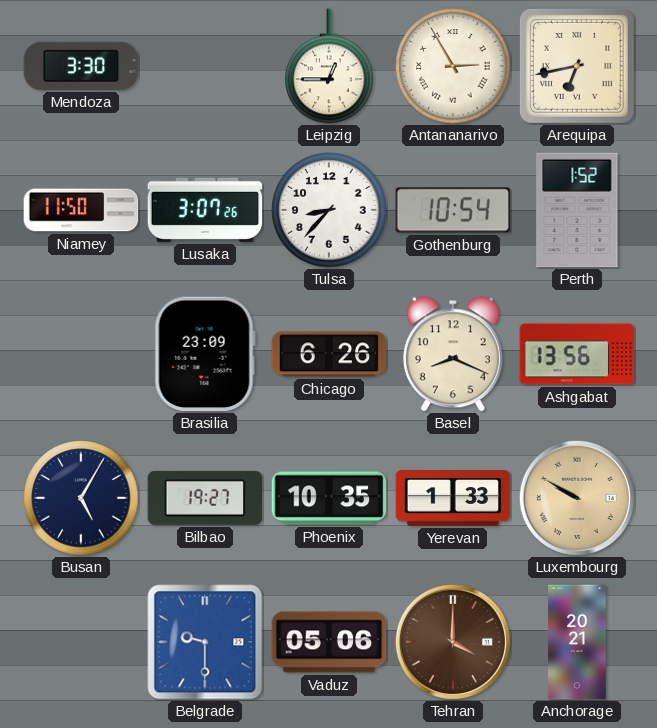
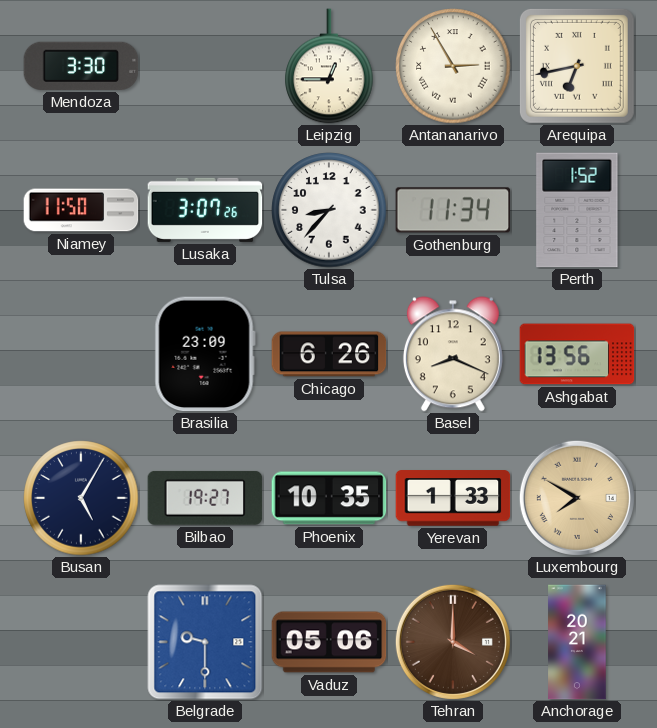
Gothenburg: 10:54 -> 11:34 (453, 210)
Luxembourg: 9:50 -> 7:50 (577, 498)
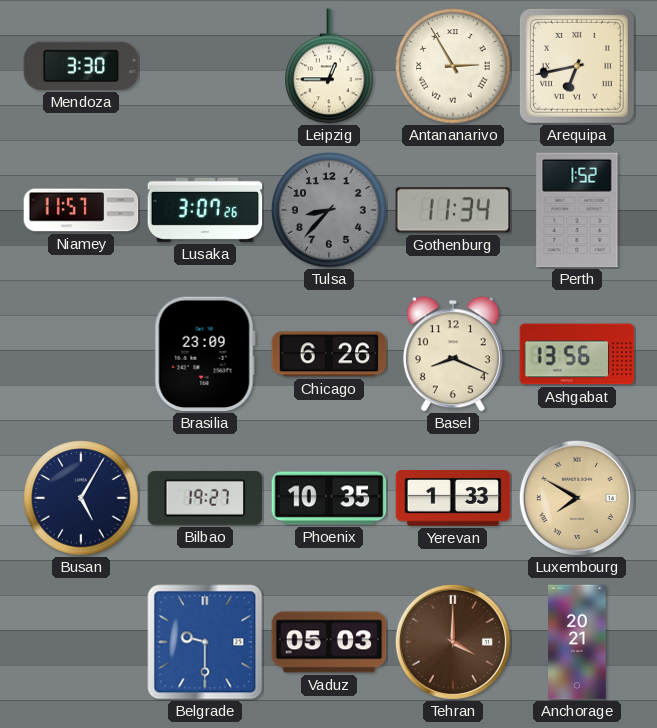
Niamey: 11:50 -> 11:57 (81, 210)
Tulsa dial: white -> grey (329, 210)
Vaduz: 05:06 -> 05:03 (329, 642)
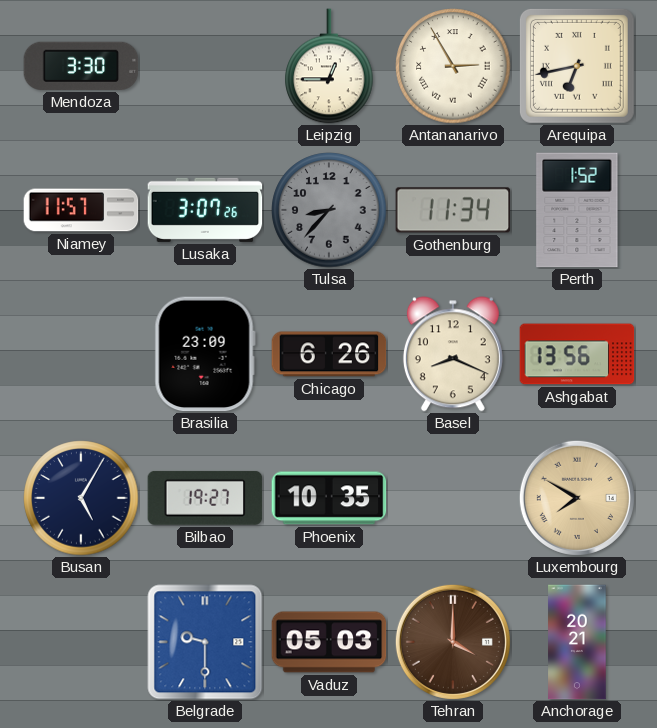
Yerevan: 1:33 -> none (453, 498)
